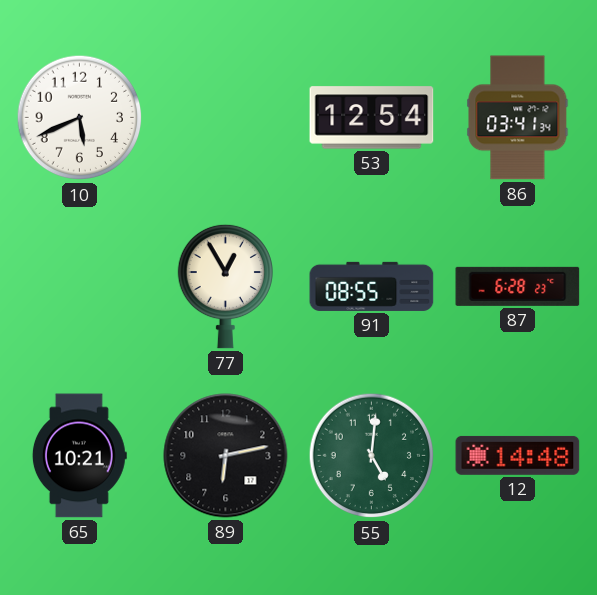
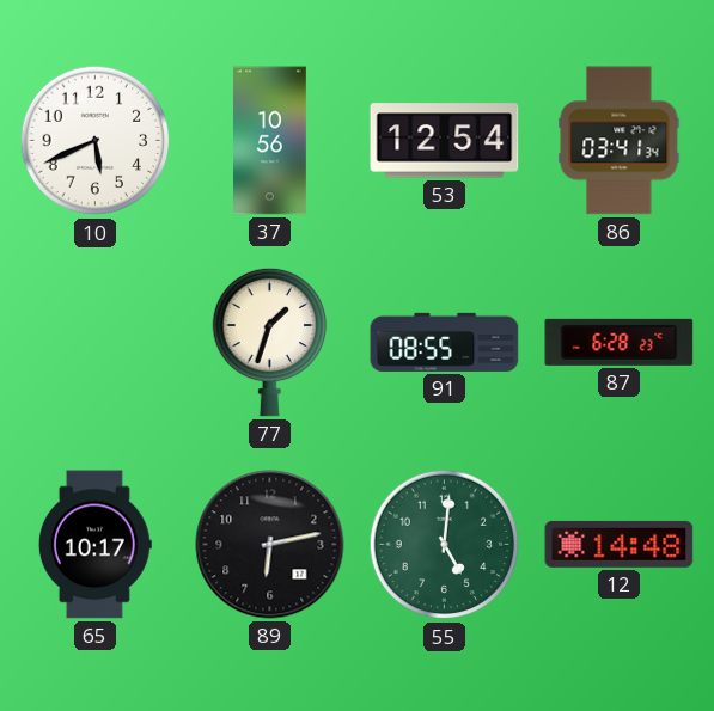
37: none -> 10:56 (270, 141)
77: 12:55 -> 1:33 (269, 342)
65: 10:21 -> 10:17 (94, 545)
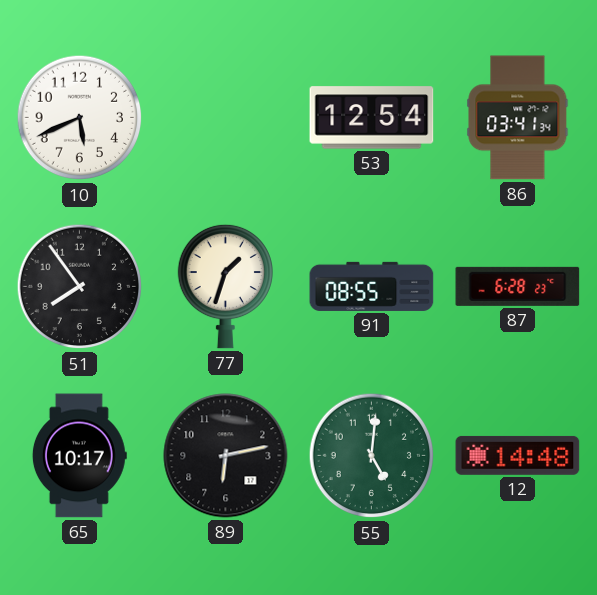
37: 10:56 -> none (270, 141)
51: none -> 7:54 (80, 287)
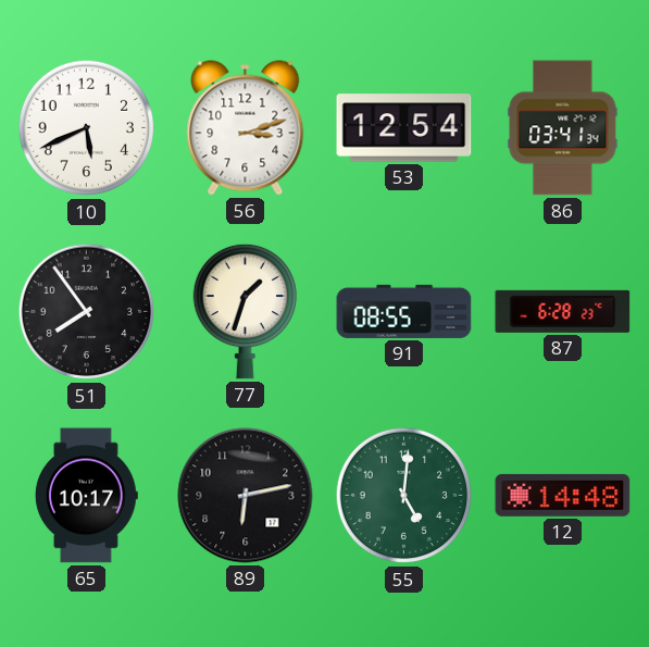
56: none -> 3:12 (246, 128)
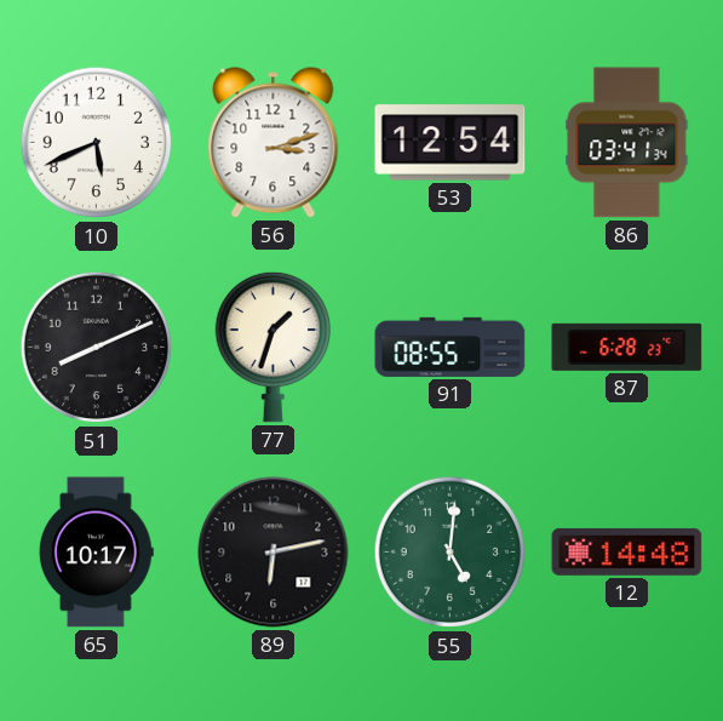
51: 7:54 -> 8:11 (97, 348)
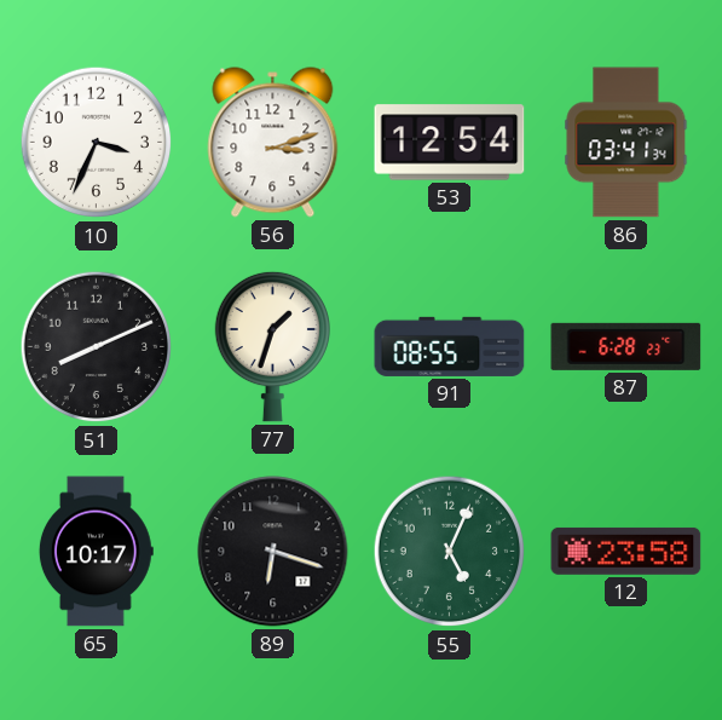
10: 5:41 -> 3:34 (97, 143)
89: 6:13 -> 6:18 (273, 552)
55: 5:01 -> 5:04 (450, 552)
12: 14:48 -> 23:58 (626, 551)
